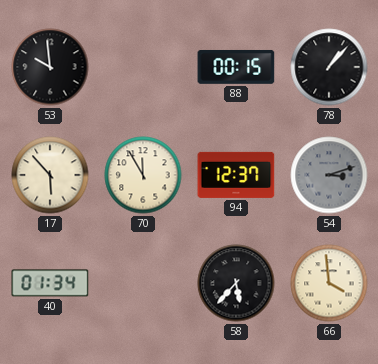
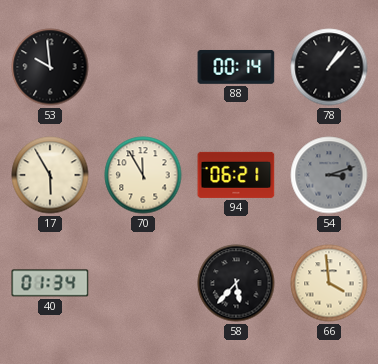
88: 00:15 -> 00:14 (236, 67)
17: 5:53 -> 5:55 (50, 175)
94: 12:37 -> 06:21 (236, 175)
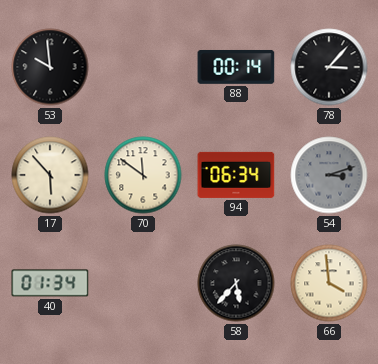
78: 1:07 -> 3:07 (329, 67)
17: 5:55 -> 5:53 (50, 175)
70: 11:55 -> 11:51 (143, 175)
94: 06:21 -> 06:34 (236, 175)
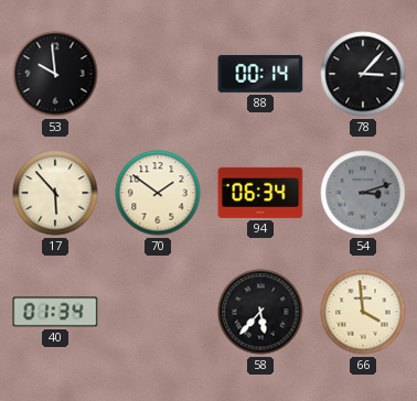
70: 11:51 -> 1:51 (158, 193)
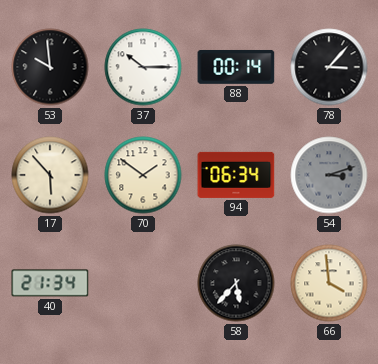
37: none -> 10:15 (143, 67)
40: 01:34 -> 21:34 (50, 283)
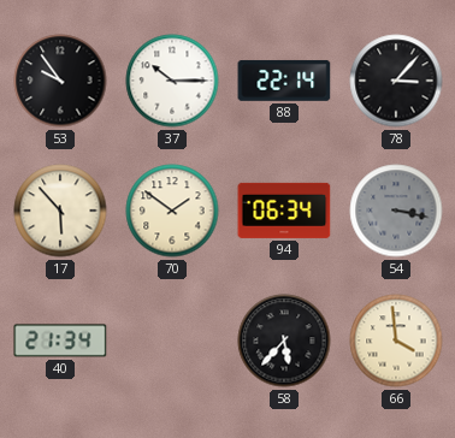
53: 9:59 -> 9:54 (60, 81)
88: 00:14 -> 22:14 (284, 81)
54: 3:12 -> 3:17 (396, 211)
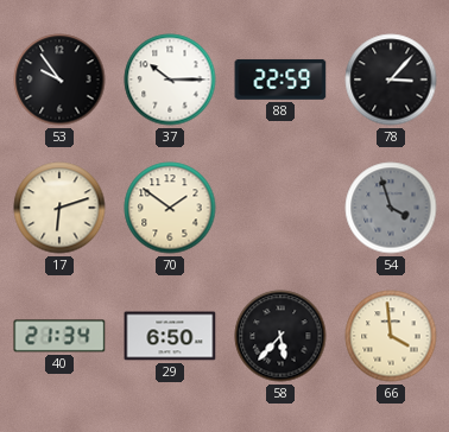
88: 22:14 -> 22:59 (280, 80)
17: 5:53 -> 6:12 (59, 208)
94: 06:34 -> none (284, 211)
54: 3:17 -> 3:57 (391, 208)
29: none -> 6:50 (170, 336)
